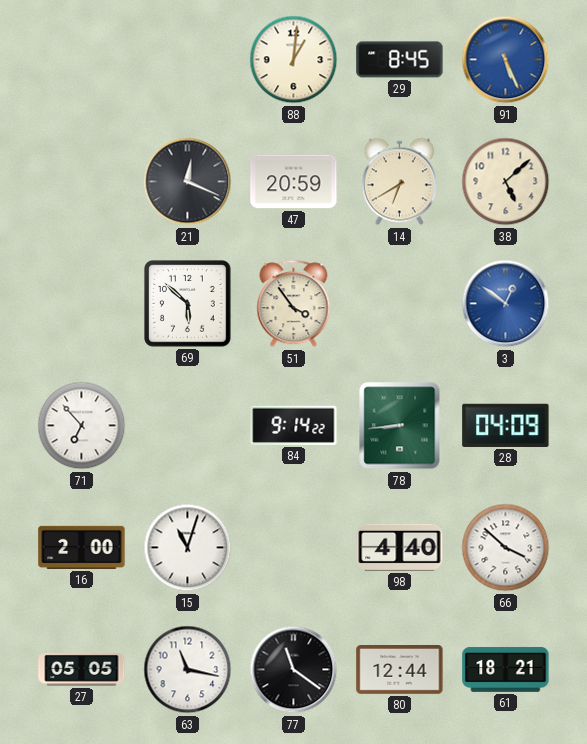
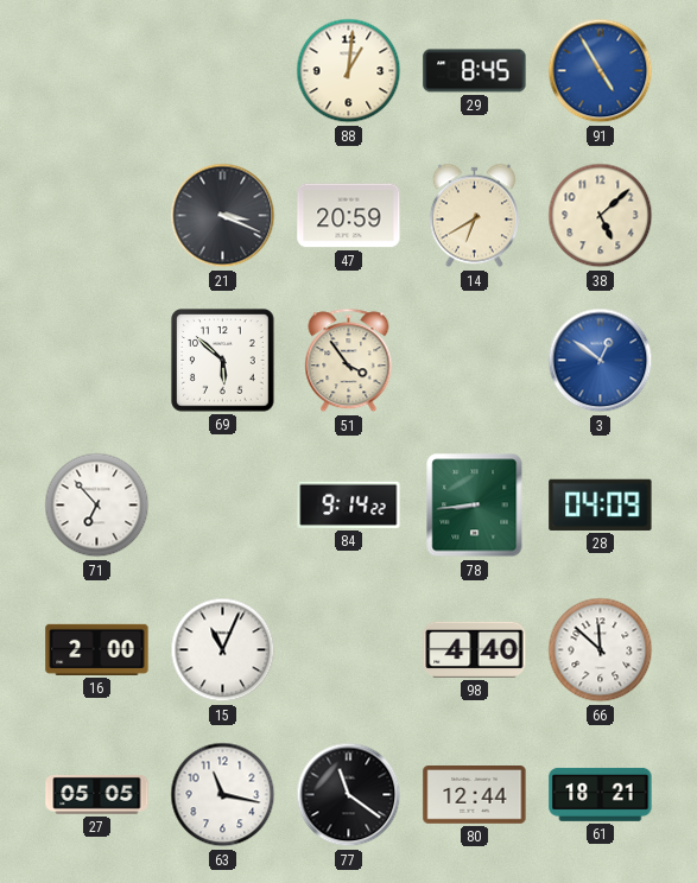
91: 5:26 -> 4:55 (601, 71)
21: 12:19 -> 3:19 (223, 216)
15: 11:03 -> 11:04 (223, 650)
66: 3:52 -> 11:52 (601, 650)
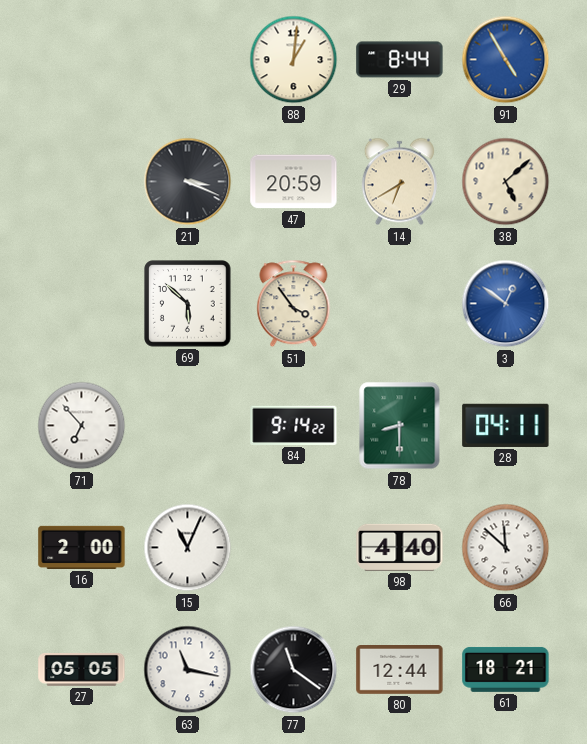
29: 8:45 -> 8:44 (400, 60)
78: 8:44 -> 8:30 (400, 426)
28: 04:09 -> 04:11 (506, 425)
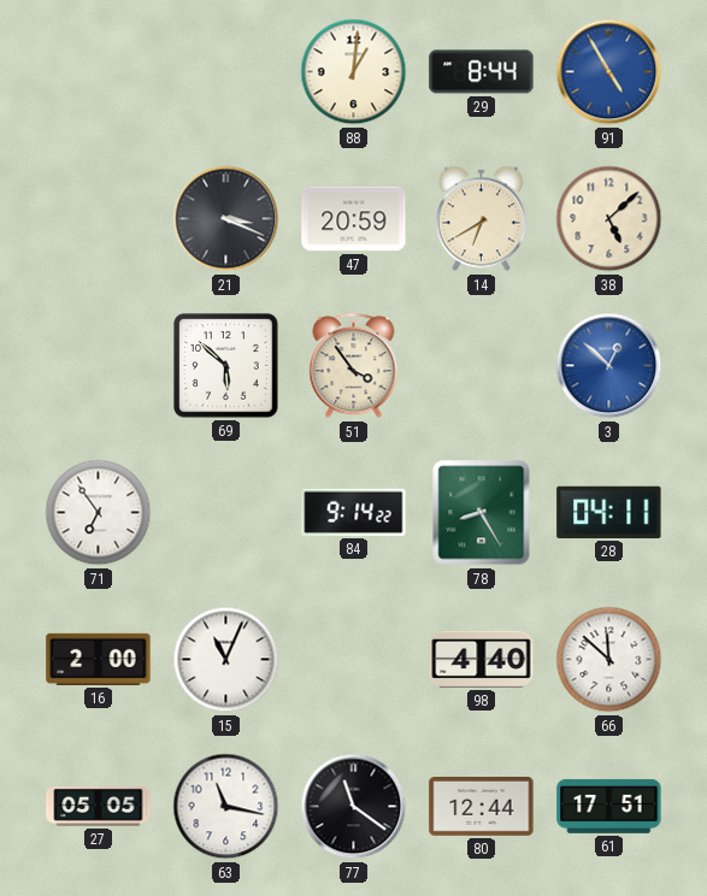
3: 12:51 -> 12:52 (609, 366)
71: 6:53 -> 6:54 (99, 513)
78: 8:30 -> 8:25 (482, 513)
61: 18:21 -> 17:51 (609, 806)
